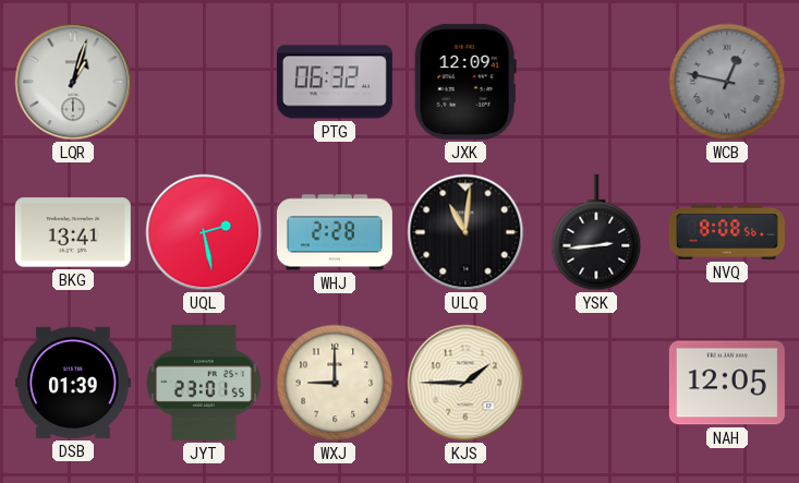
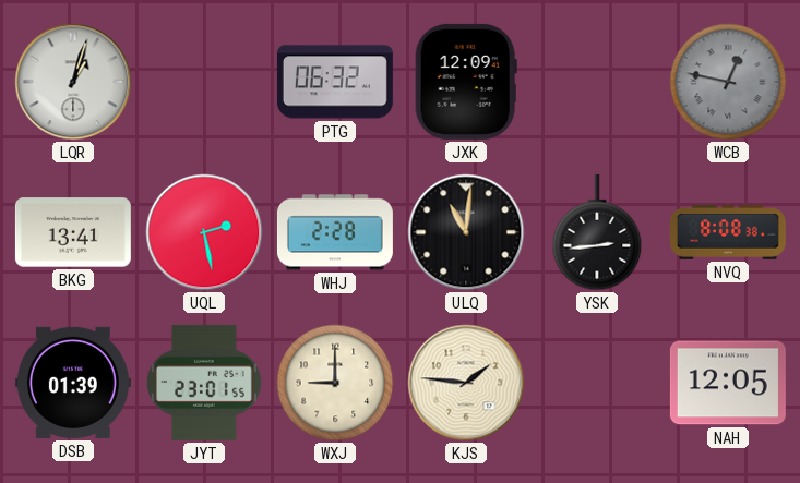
NVQ: 8:08:56 -> 8:08:38 (728, 233)
KJS: 1:45 -> 1:46 (466, 383)
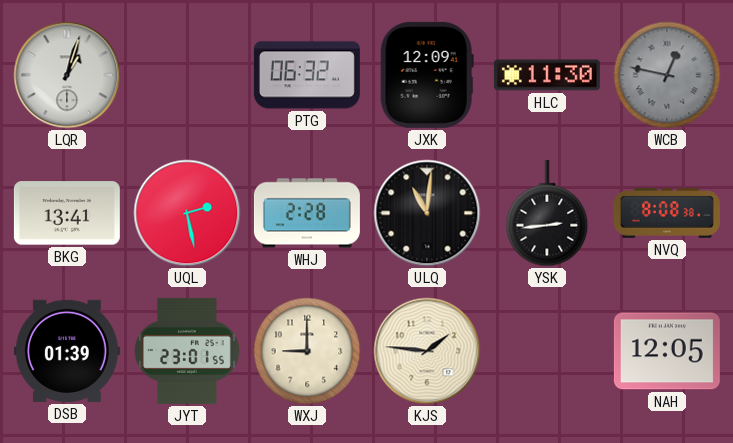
HLC: none -> 11:30 (547, 75)
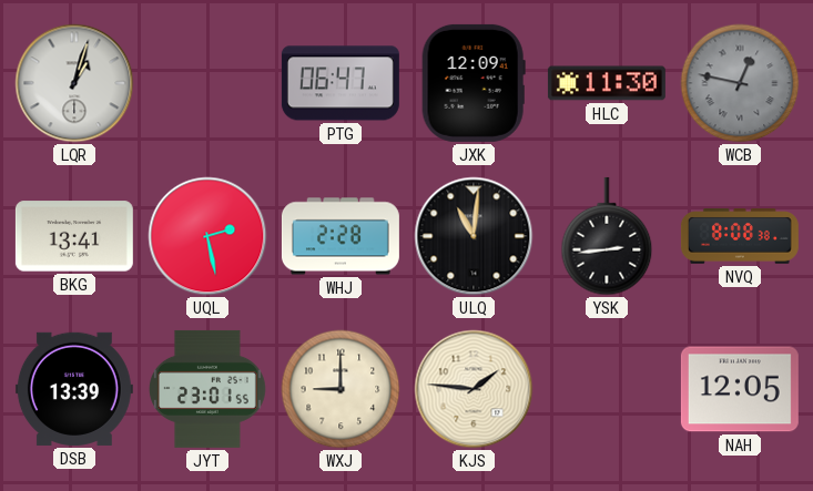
PTG: 06:32 -> 06:47 (341, 83)
DSB: 01:39 -> 13:39 (74, 389)
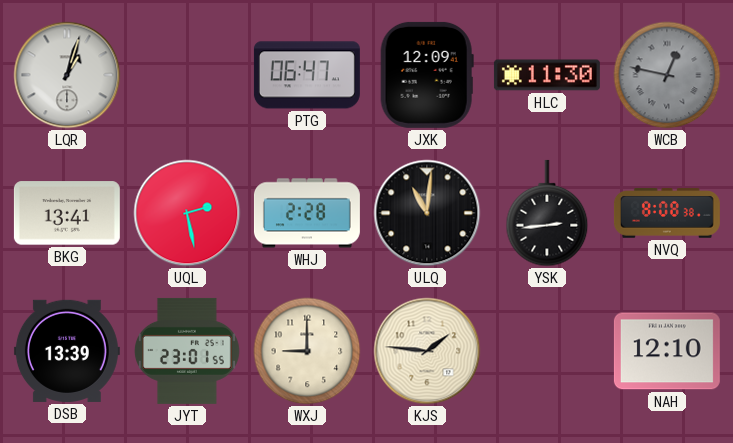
NAH: 12:05 -> 12:10 (667, 351)
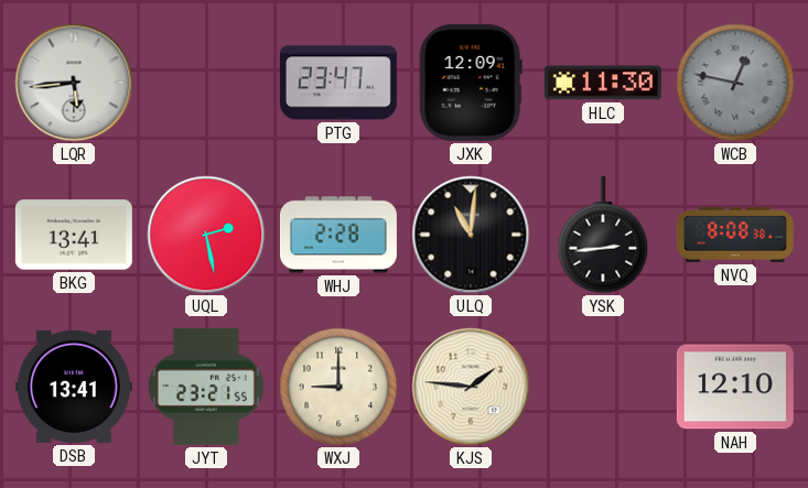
LQR: 1:03 -> 5:44 (74, 83)
PTG: 06:47 -> 23:47 (338, 83)
DSB: 13:39 -> 13:41 (74, 387)
JYT: 23:01 -> 23:21 (206, 387)
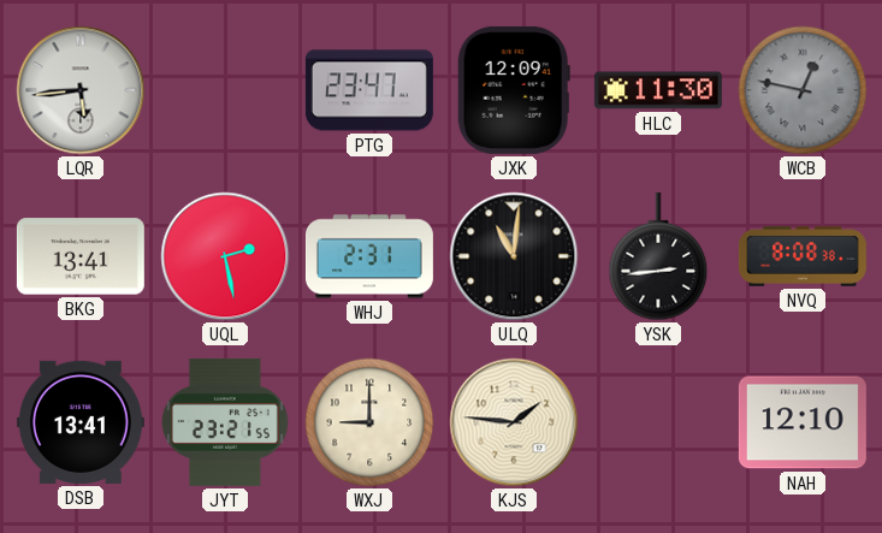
WHJ: 2:28 -> 2:31 (369, 256)
